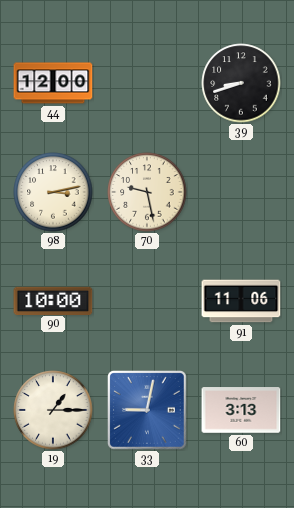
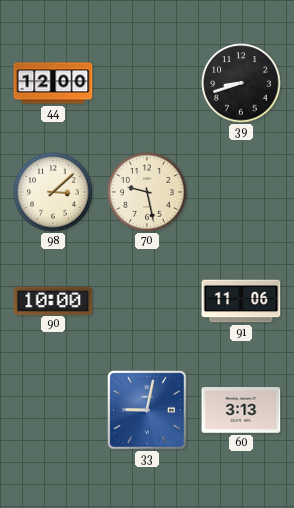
98: 3:13 -> 3:08 (53, 192)
19: 1:15 -> none (53, 410)
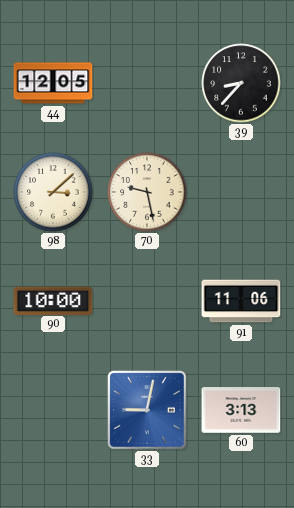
44: 12:00 -> 12:05 (53, 83)
39: 8:42 -> 8:37 (241, 83)
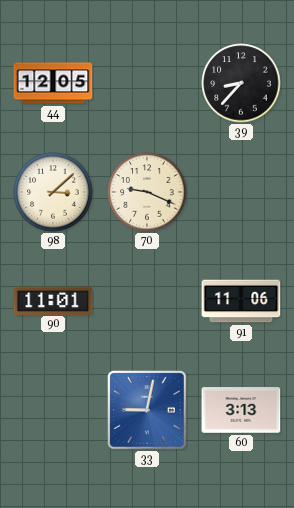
70: 9:28 -> 9:19 (147, 192)
90: 10:00 -> 11:01 (53, 300)
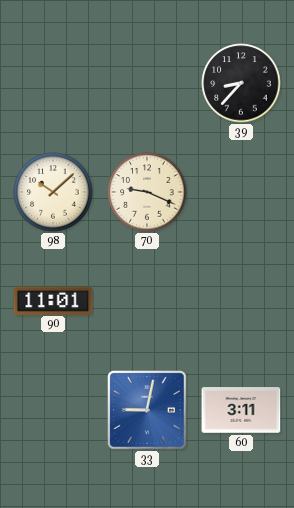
44: 12:05 -> none (53, 83)
98: 3:08 -> 10:08 (53, 192)
91: 11:06 -> none (241, 301)
60: 3:13 -> 3:11 (241, 410)
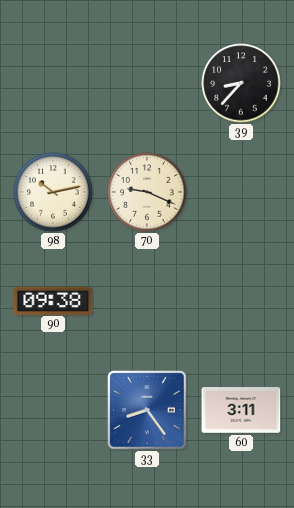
98: 10:08 -> 10:13 (53, 192)
90: 11:01 -> 09:38 (53, 300)
33: 9:02 -> 8:24 (148, 411)
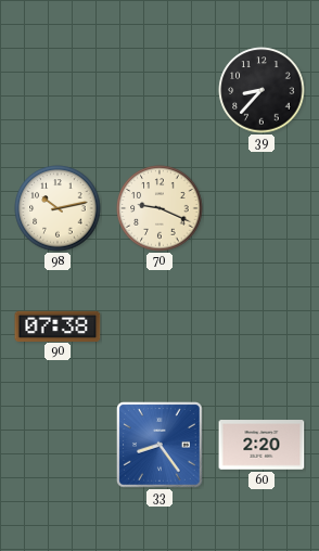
90: 09:38 -> 07:38 (58, 325)
60: 3:11 -> 2:20 (261, 445)
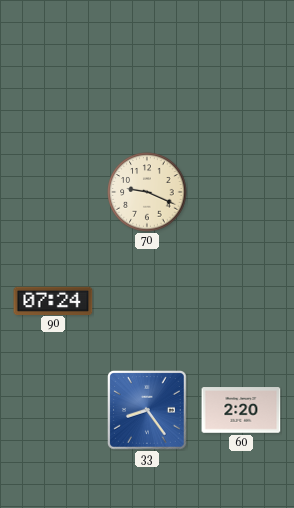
39: 8:37 -> none (261, 90)
98: 10:13 -> none (58, 208)
90: 07:38 -> 07:24 (53, 300)
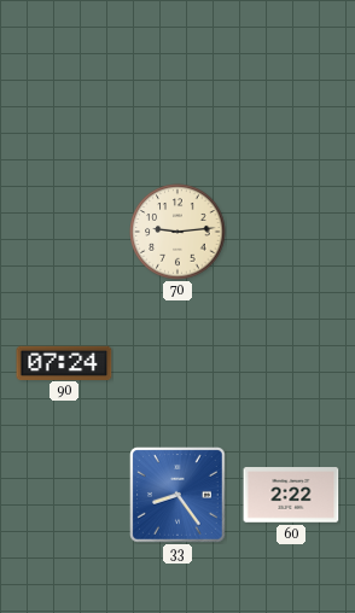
70: 9:19 -> 9:14 (177, 232)
60: 2:20 -> 2:22 (291, 495)
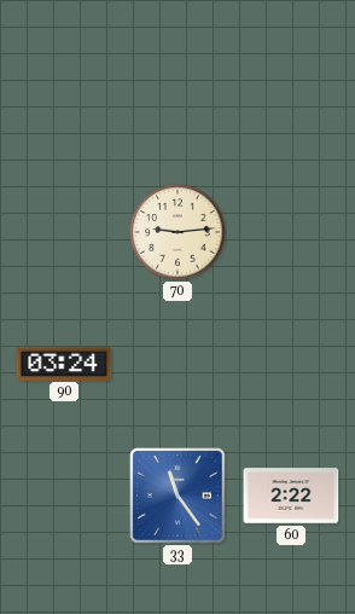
90: 07:24 -> 03:24 (64, 363)
33: 8:24 -> 11:24 (179, 497)
